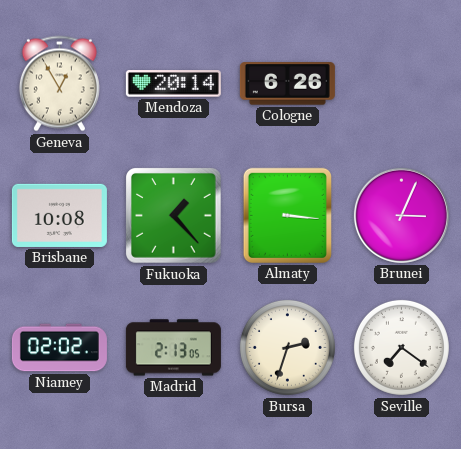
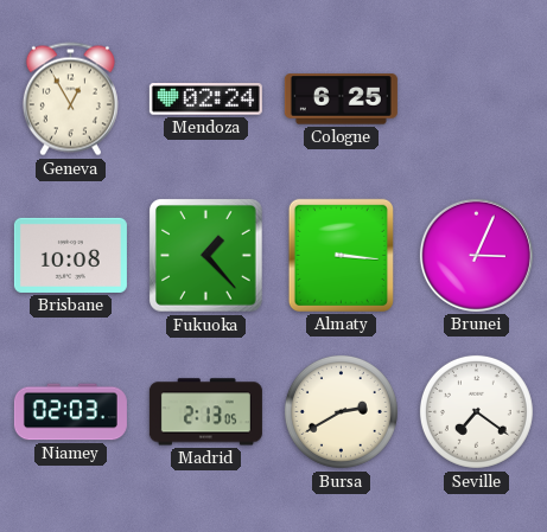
Mendoza: 20:14 -> 02:24 (205, 100)
Cologne: 6:26 -> 6:25 (341, 100)
Niamey: 02:02 -> 02:03 (70, 412)
Bursa: 2:33 -> 2:40 (341, 411)
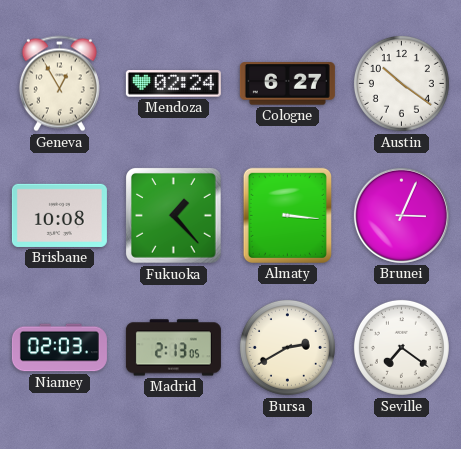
Cologne: 6:25 -> 6:27 (287, 84)
Austin: none -> 10:21 (401, 83)
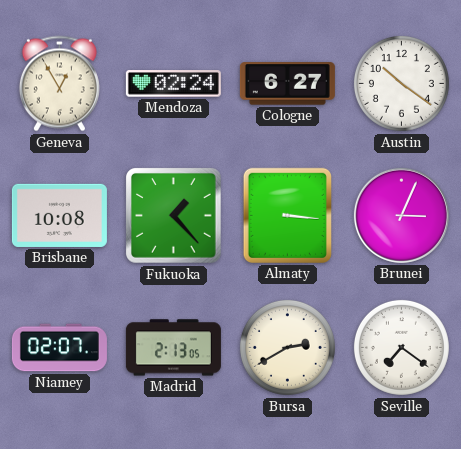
Niamey: 02:03 -> 02:07 (59, 348)
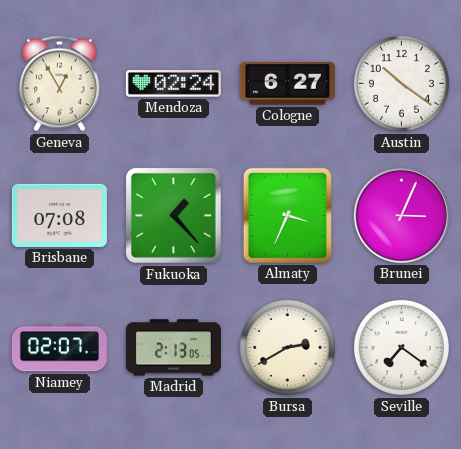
Brisbane: 10:08 -> 07:08 (59, 215)
Almaty: 3:16 -> 3:34 (287, 215)
